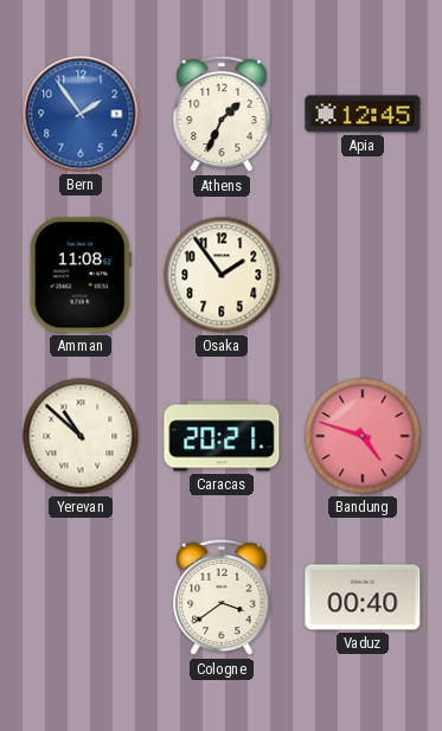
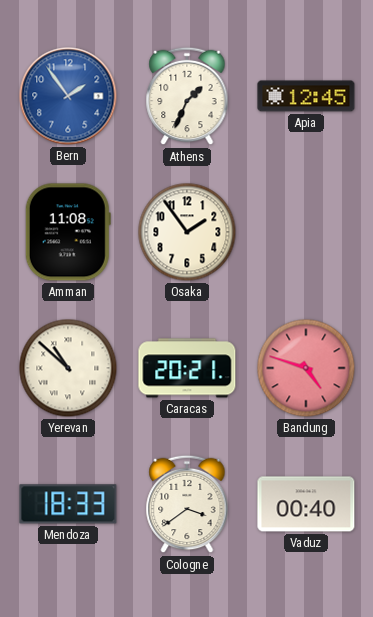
Mendoza: none -> 18:33 (68, 504)
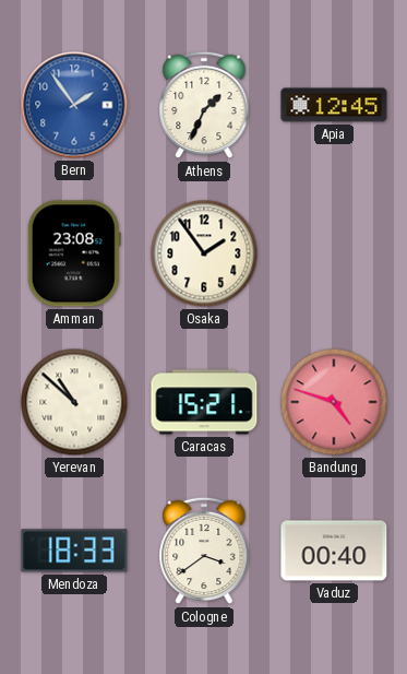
Amman: 11:08 -> 23:08 (74, 253)
Caracas: 20:21 -> 15:21 (204, 402)
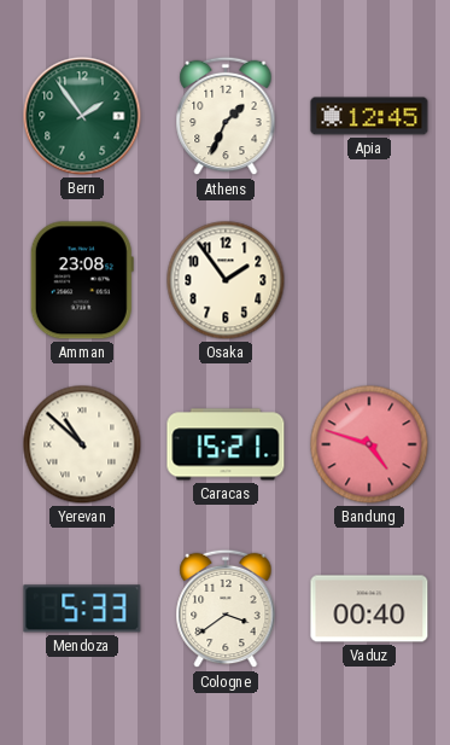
Bern dial: blue -> green (82, 116)
Mendoza: 18:33 -> 5:33 (82, 609)
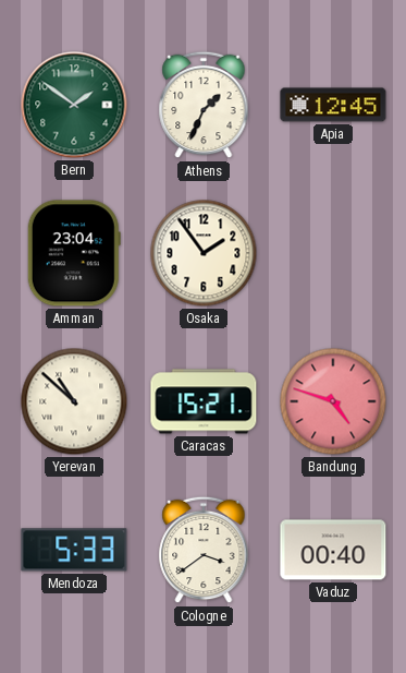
Bern: 1:54 -> 1:51 (74, 105)
Amman: 23:08 -> 23:04 (74, 253)
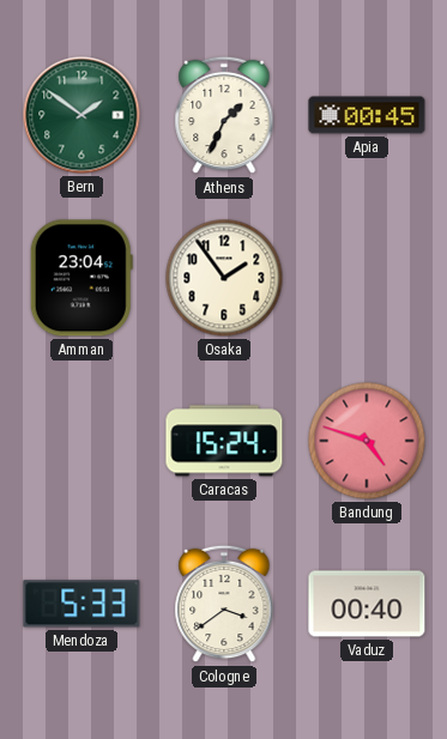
Apia: 12:45 -> 00:45 (367, 115)
Yerevan: 10:52 -> none (74, 401)
Caracas: 15:21 -> 15:24 (224, 441)
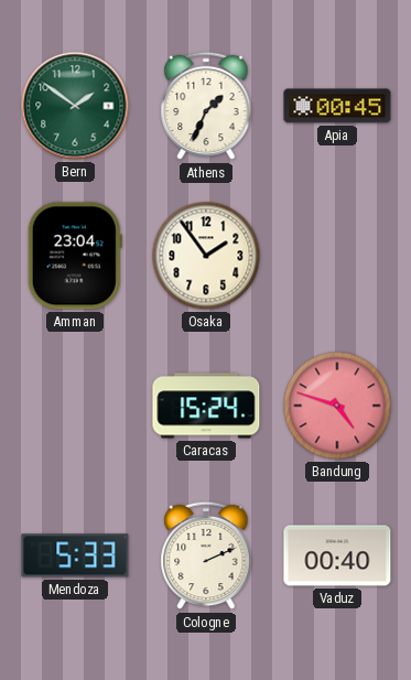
Cologne: 3:39 -> 2:11 (206, 555)
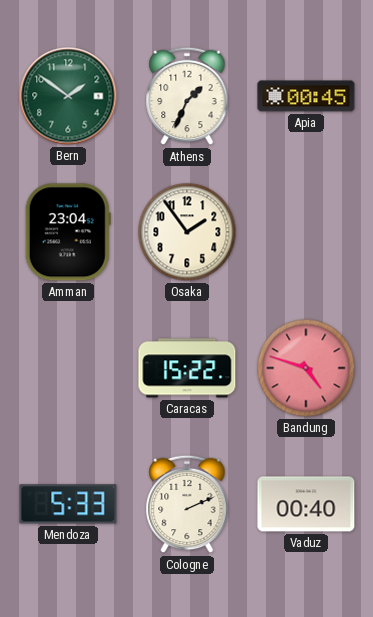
Caracas: 15:24 -> 15:22 (187, 368)
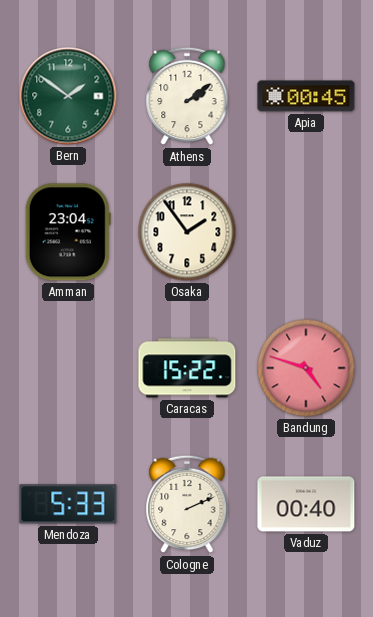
Athens: 1:34 -> 2:09 (187, 96)
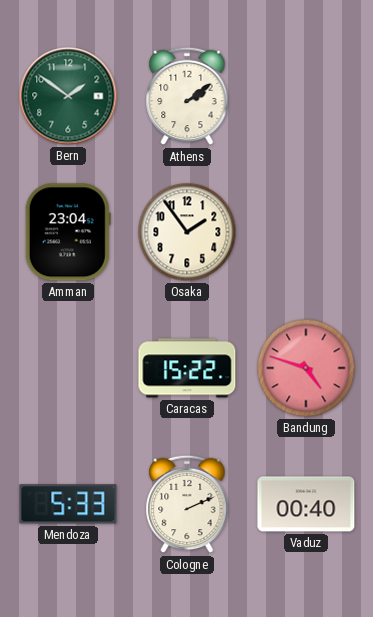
Apia: 00:45 -> none (306, 96)
